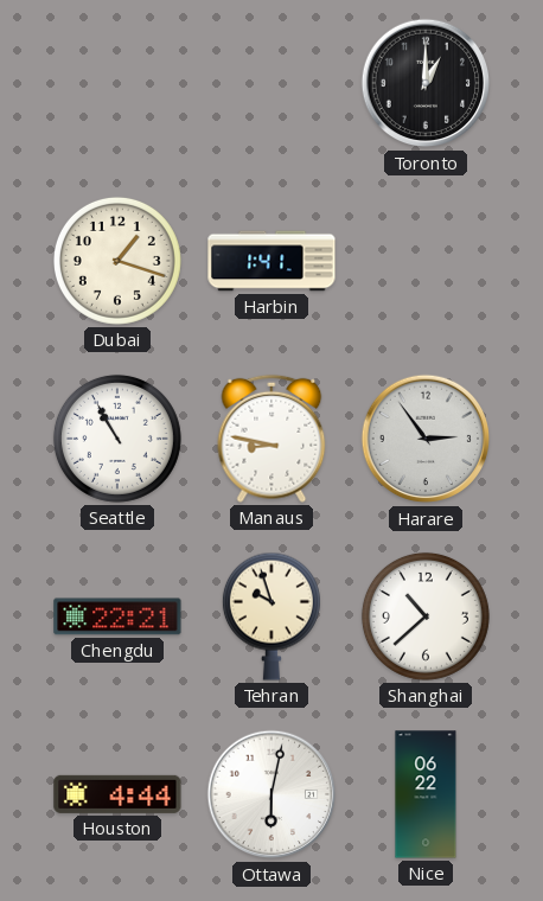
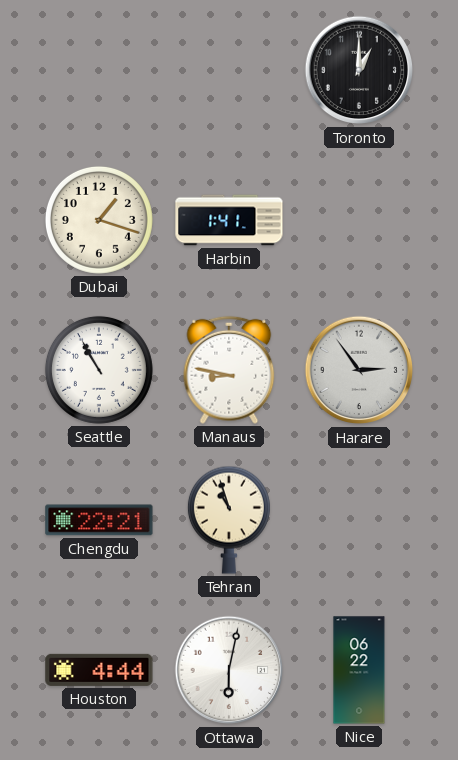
Tehran: 9:57 -> 10:57 (229, 520)
Shanghai: 10:38 -> none (426, 616)
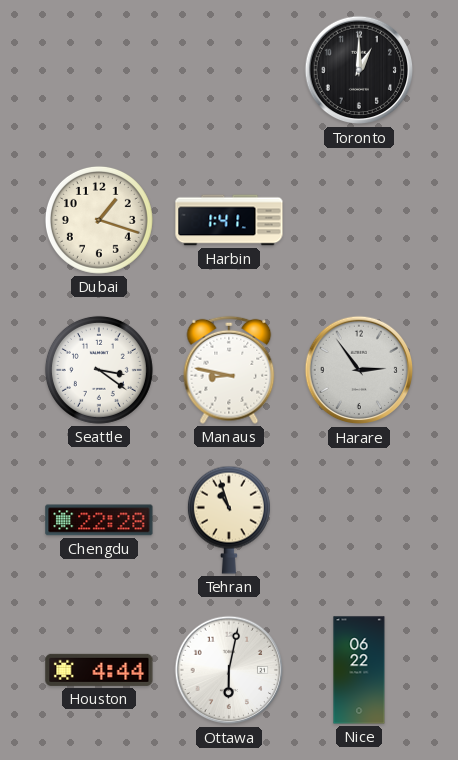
Seattle: 10:55 -> 3:21 (99, 370)
Chengdu: 22:21 -> 22:28 (99, 520)
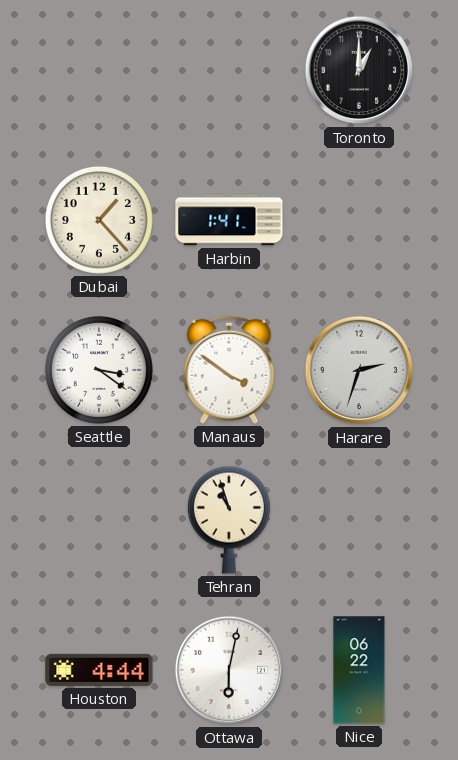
Dubai: 1:18 -> 1:23 (99, 220)
Manaus: 8:47 -> 3:51 (229, 370)
Harare: 2:54 -> 2:33 (359, 370)
Chengdu: 22:28 -> none (99, 520)
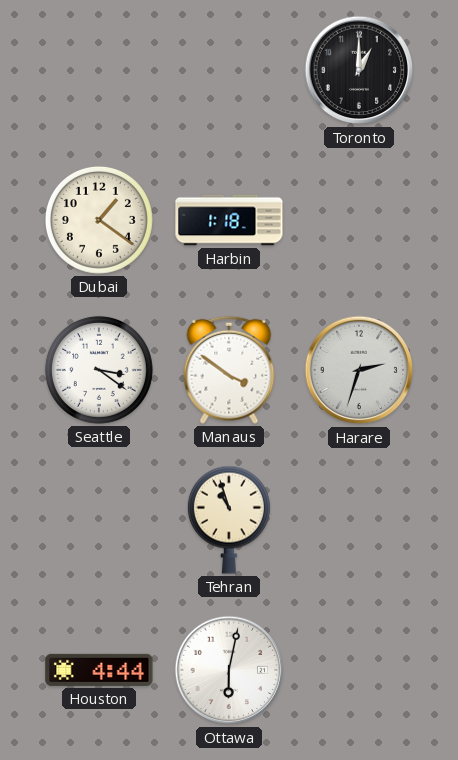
Dubai: 1:23 -> 1:21 (99, 220)
Harbin: 1:41 -> 1:18 (229, 220)
Nice: 06:22 -> none (359, 670)
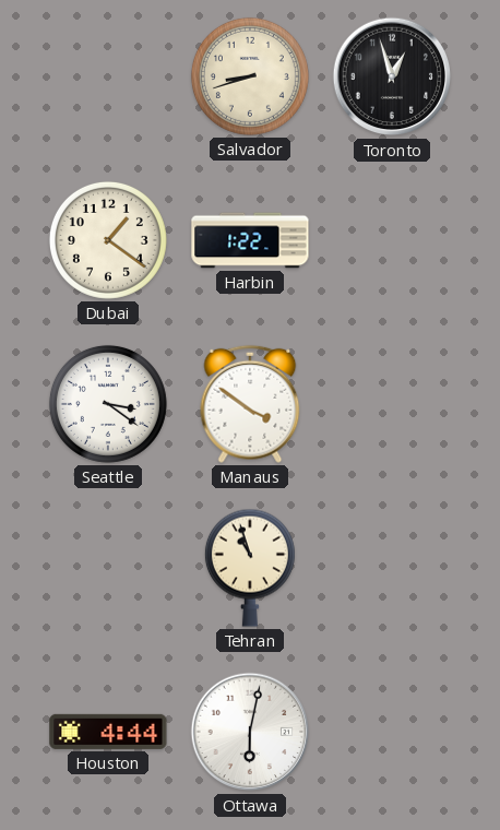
Salvador: none -> 8:42 (250, 76)
Toronto: 1:00 -> 12:57 (392, 76)
Harbin: 1:18 -> 1:22 (250, 240)
Harare: 2:33 -> none (359, 370)
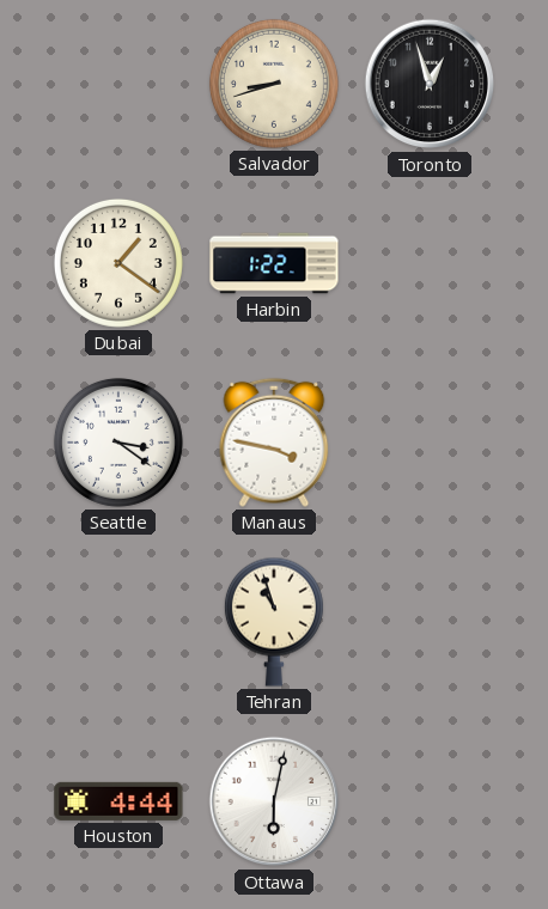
Manaus: 3:51 -> 3:47 (274, 443)
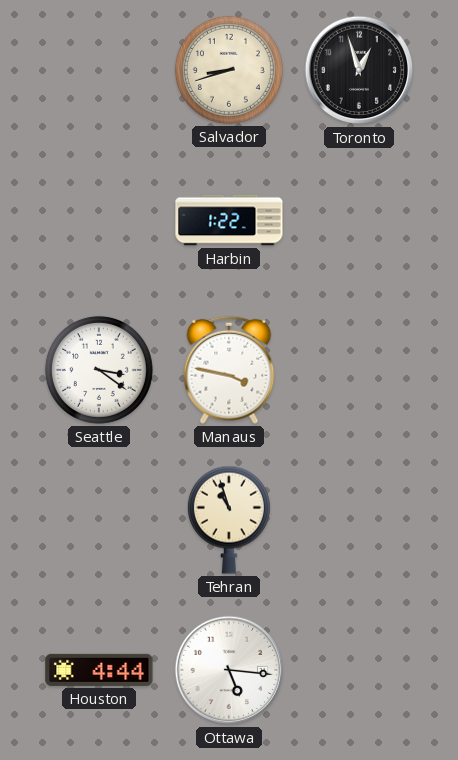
Dubai: 1:21 -> none (118, 263)
Ottawa: 6:02 -> 5:16 (229, 670)
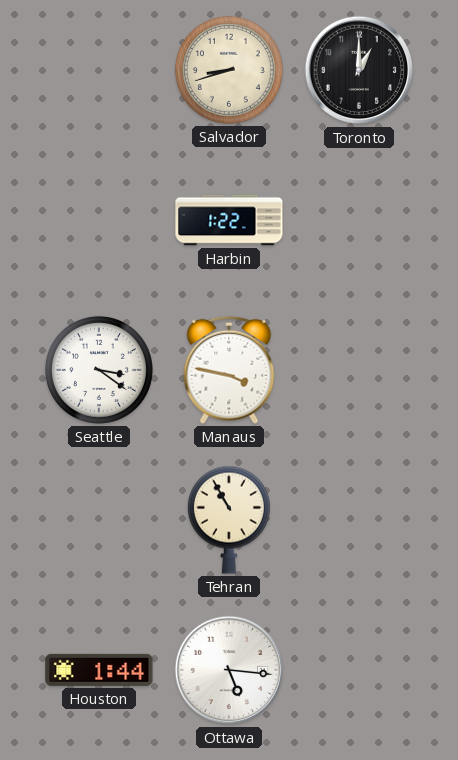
Toronto: 12:57 -> 1:00 (359, 70)
Tehran: 10:57 -> 10:55 (229, 520)
Houston: 4:44 -> 1:44 (99, 670)
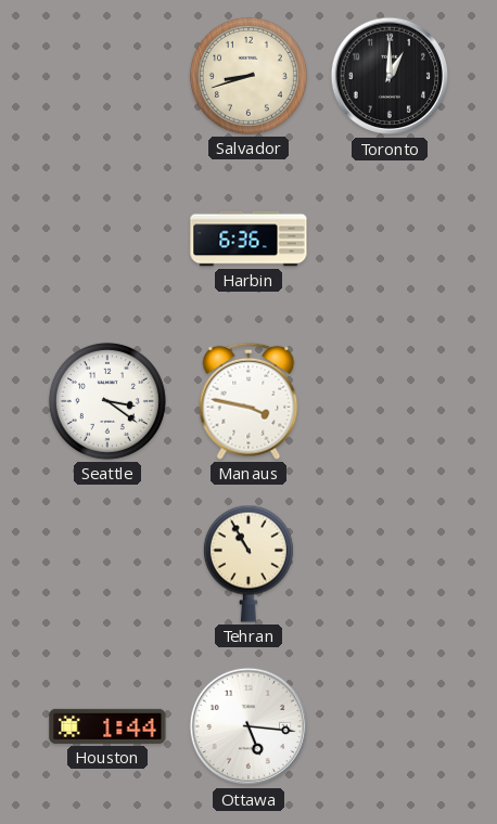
Harbin: 1:22 -> 6:36 (248, 239)
